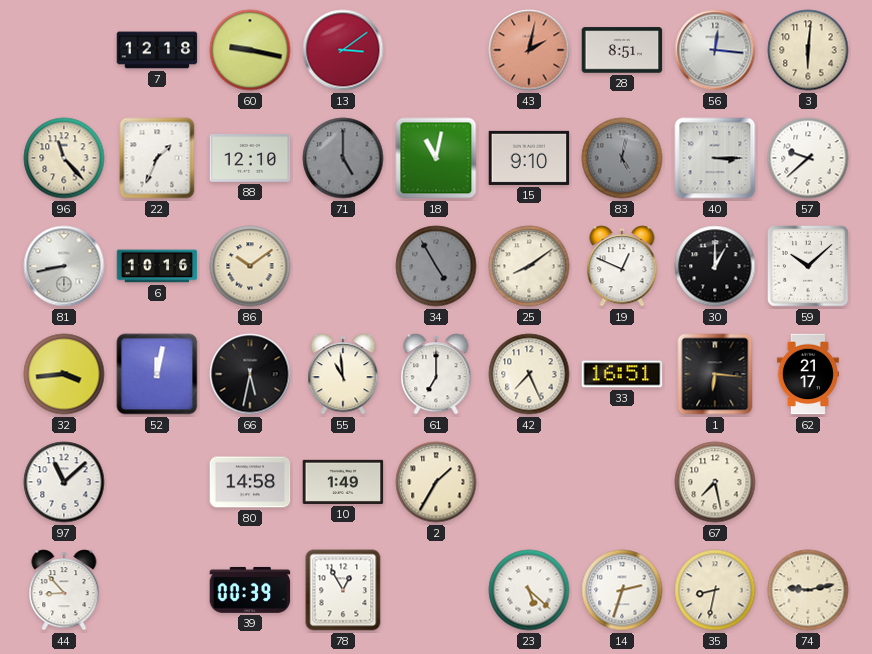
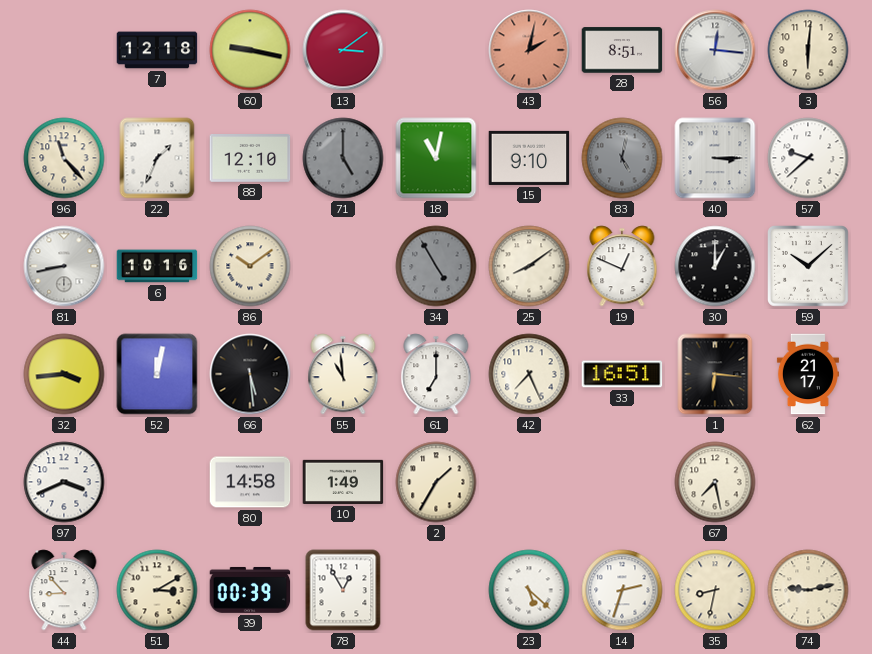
66: 5:32 -> 5:29 (250, 374)
97: 11:08 -> 3:41 (64, 482)
51: none -> 3:10 (157, 590)
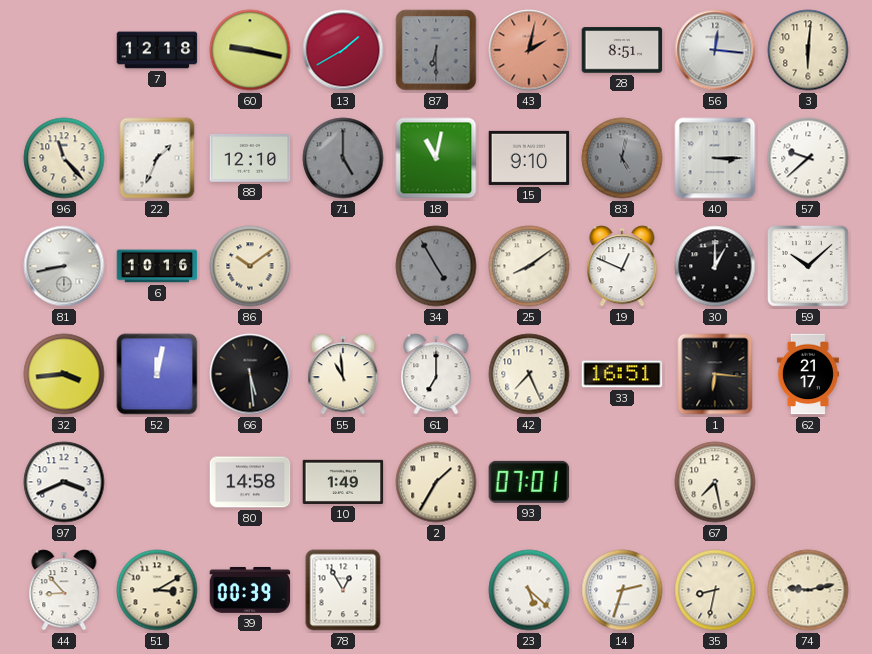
13: 3:09 -> 1:40 (343, 50)
87: none -> 6:30 (436, 50)
93: none -> 07:01 (529, 482)
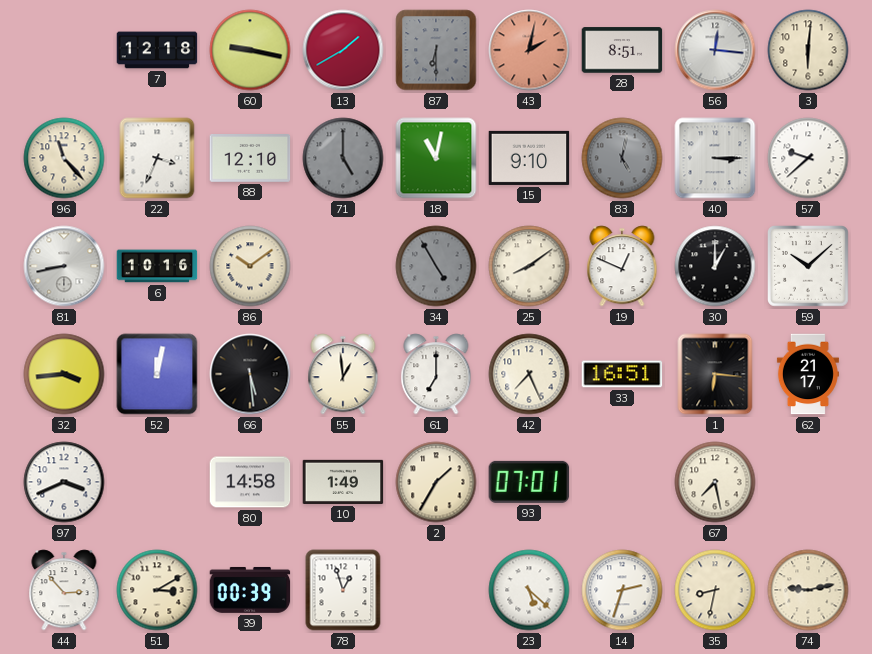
22: 1:34 -> 3:34 (157, 158)
55: 10:59 -> 12:59 (343, 374)
44: 8:53 -> 2:53 (64, 590)
78: 12:55 -> 12:57 (343, 590)
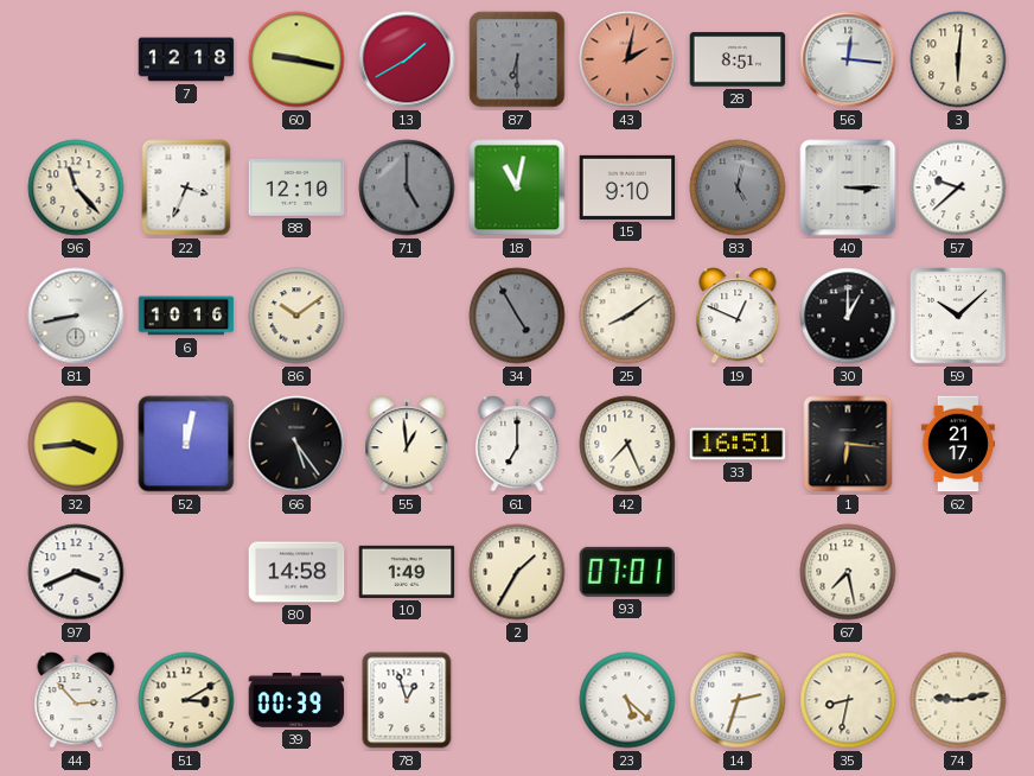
66: 5:29 -> 5:24 (296, 444)
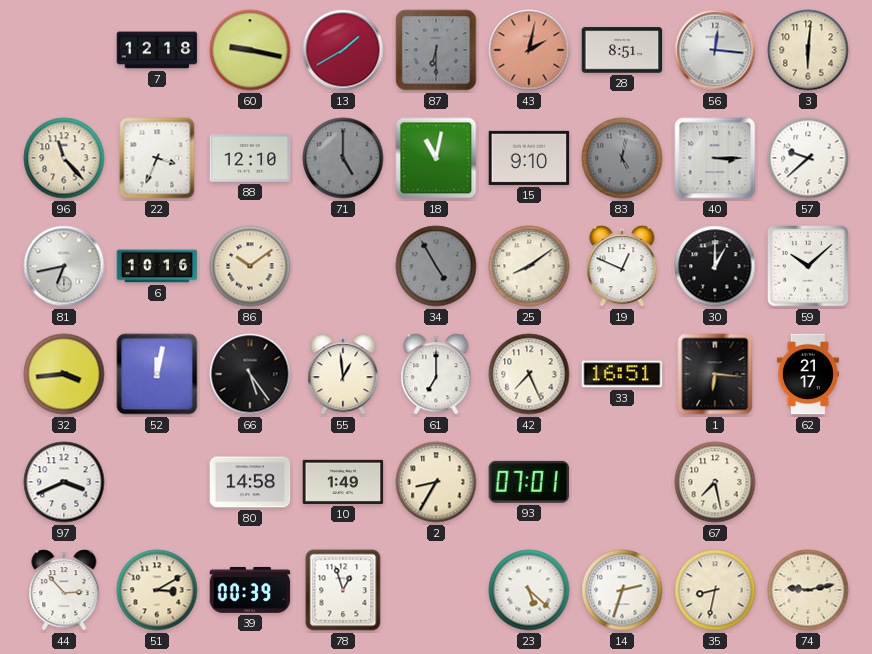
81: 8:43 -> 6:43 (64, 266)
2: 1:35 -> 8:35 (436, 482)
